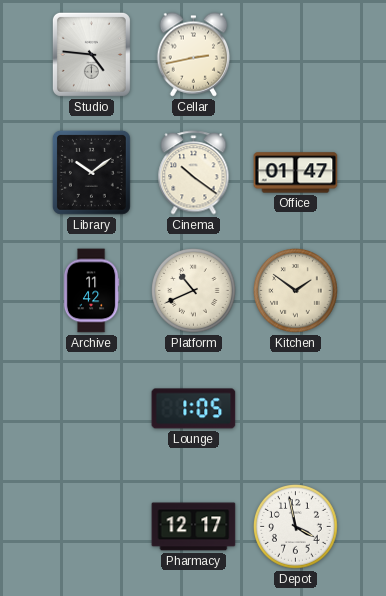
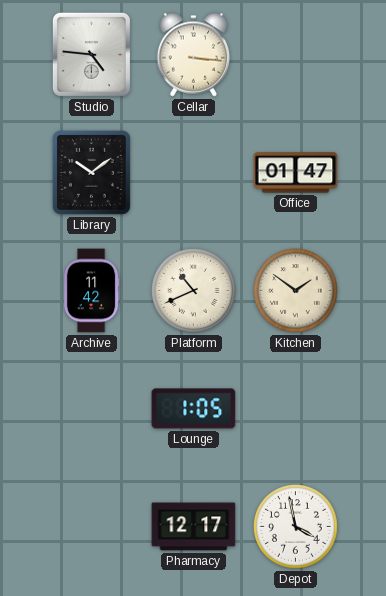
Cellar: 2:43 -> 3:16 (194, 55)
Cinema: 10:21 -> none (194, 173)
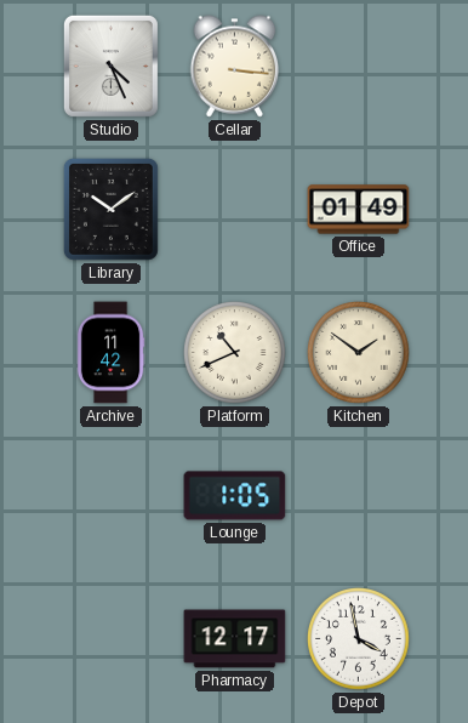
Studio: 4:46 -> 4:26 (110, 66)
Office: 01:47 -> 01:49 (359, 210)
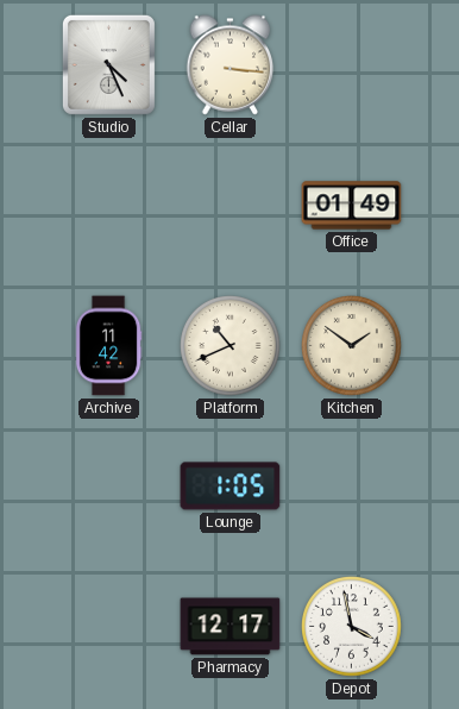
Library: 10:09 -> none (110, 209)
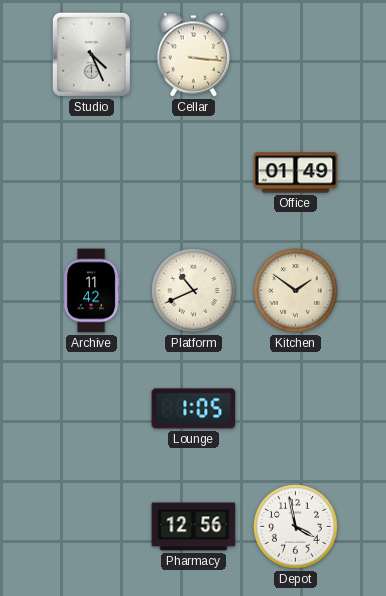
Pharmacy: 12:17 -> 12:56 (194, 527)
